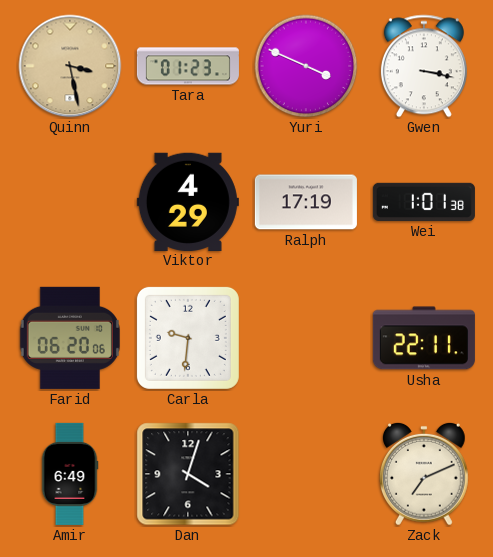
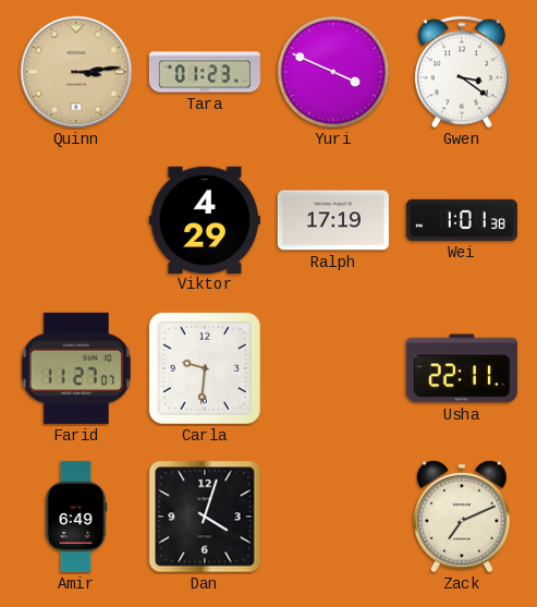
Quinn: 3:28 -> 3:14 (76, 72)
Gwen: 3:17 -> 3:21 (462, 72)
Farid: 06:20 -> 11:27 (76, 368)
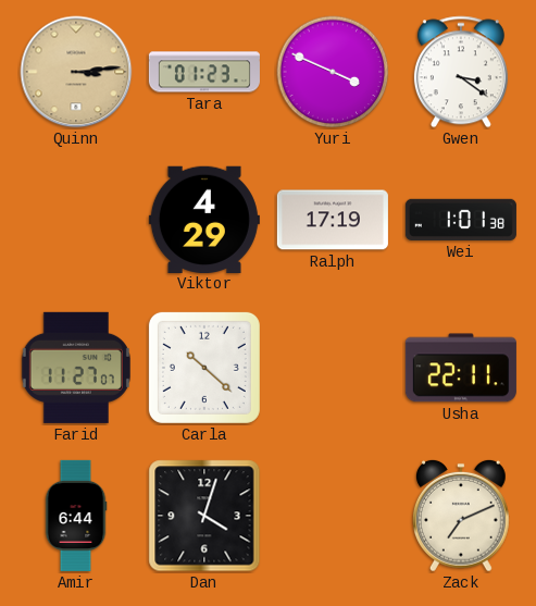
Carla: 9:31 -> 10:22 (204, 368)
Amir: 6:49 -> 6:44 (76, 516)
